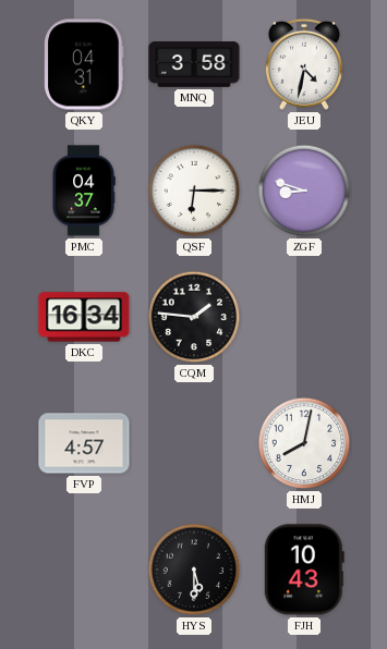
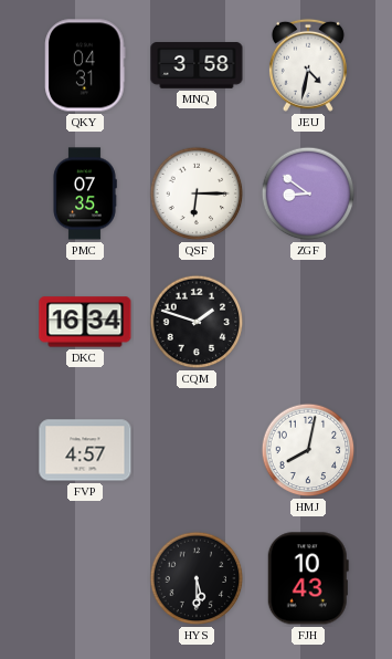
PMC: 04:37 -> 07:35 (85, 193)
ZGF: 8:48 -> 8:51 (308, 193)
CQM: 1:46 -> 1:48 (197, 322)
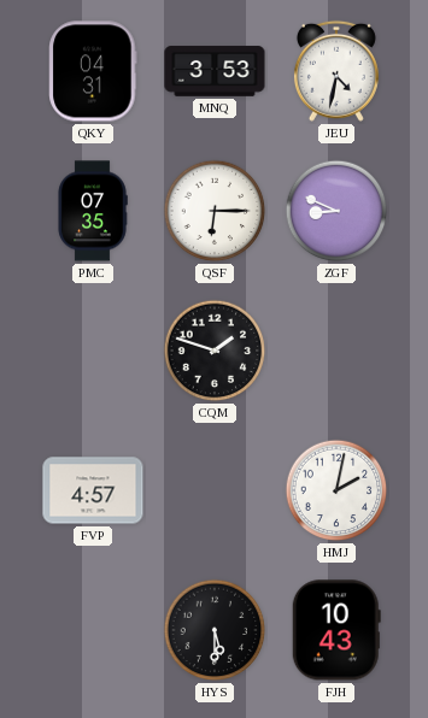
MNQ: 3:58 -> 3:53 (215, 71)
ZGF: 8:51 -> 8:49 (336, 211)
DKC: 16:34 -> none (85, 322)
HMJ: 8:02 -> 2:02 (336, 490)
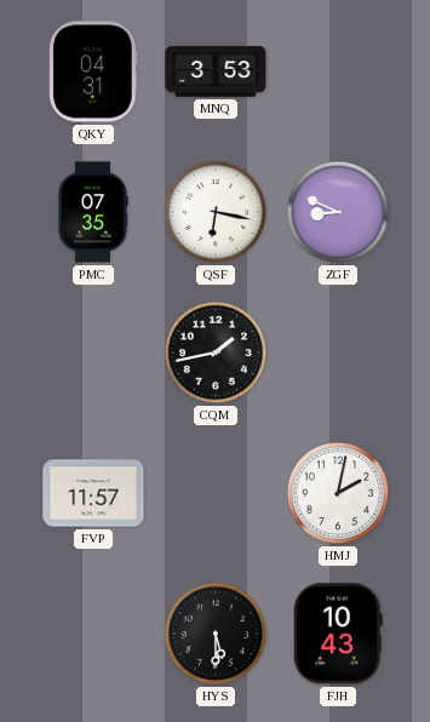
JEU: 4:32 -> none (336, 71)
QSF: 6:15 -> 6:17 (216, 212)
CQM: 1:48 -> 1:43 (216, 353)
FVP: 4:57 -> 11:57 (93, 493)
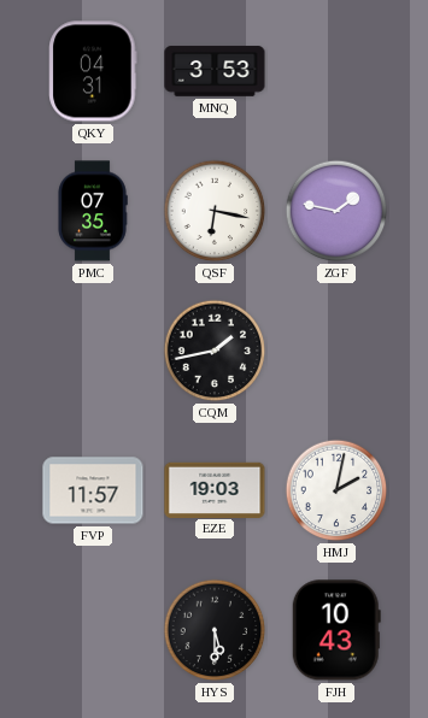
ZGF: 8:49 -> 1:47 (336, 211)
EZE: none -> 19:03 (215, 489)
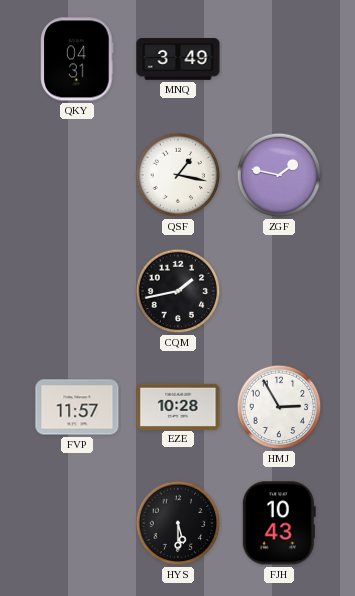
MNQ: 3:53 -> 3:49 (178, 59)
PMC: 07:35 -> none (93, 211)
QSF: 6:17 -> 1:17 (178, 175)
EZE: 19:03 -> 10:28 (178, 406)
HMJ: 2:02 -> 2:55 (279, 407)
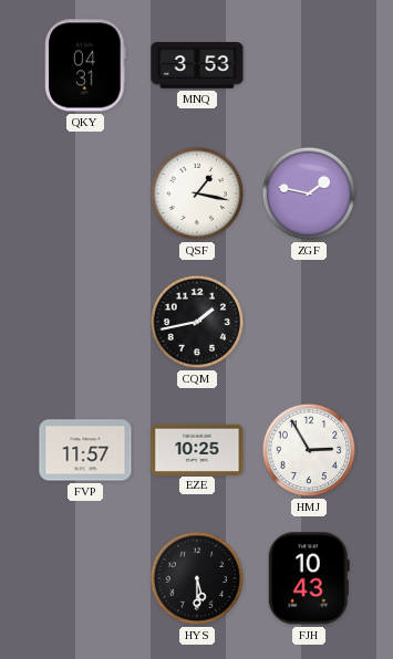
MNQ: 3:49 -> 3:53 (197, 65)
EZE: 10:28 -> 10:25 (197, 449)
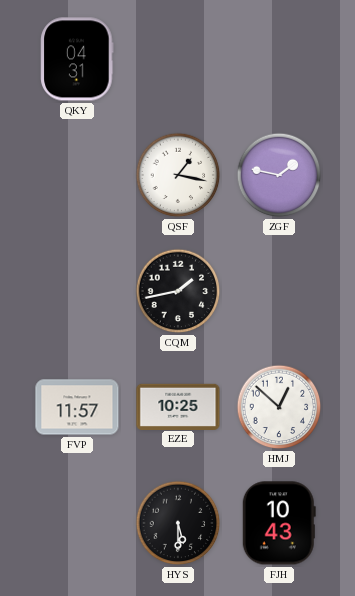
MNQ: 3:53 -> none (197, 65)
HMJ: 2:55 -> 12:52 (279, 407)
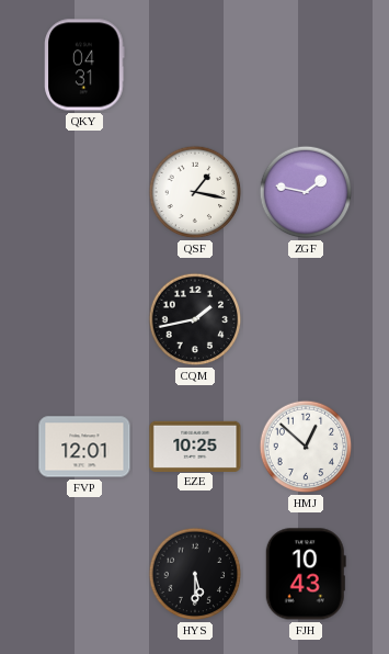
FVP: 11:57 -> 12:01 (84, 447)
